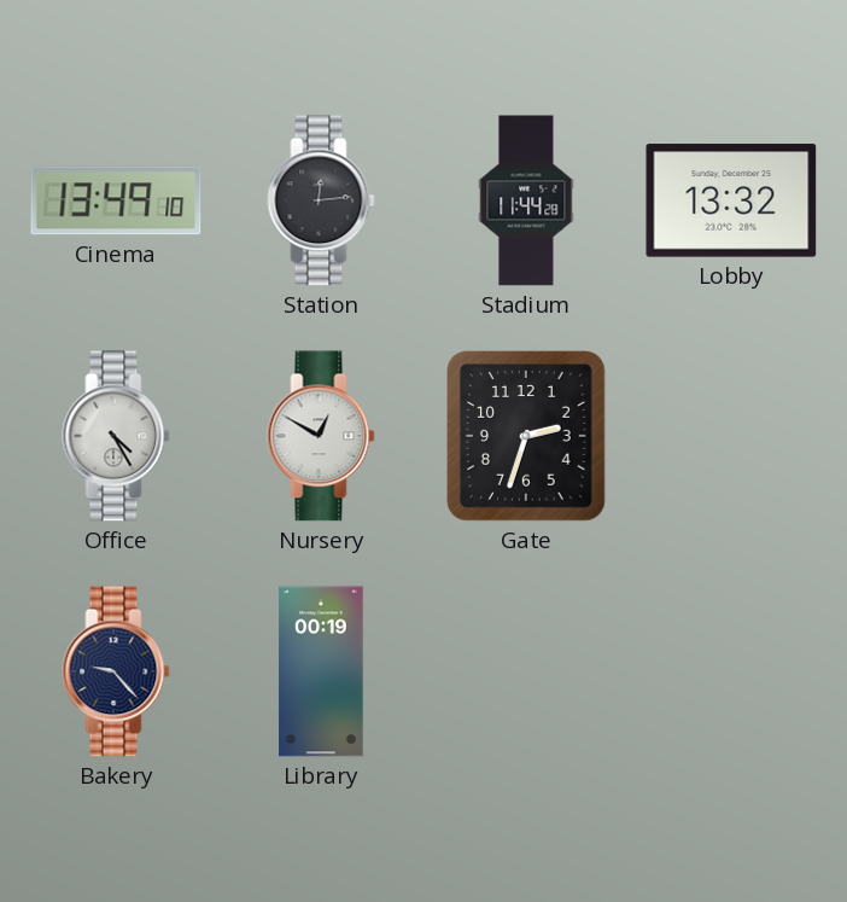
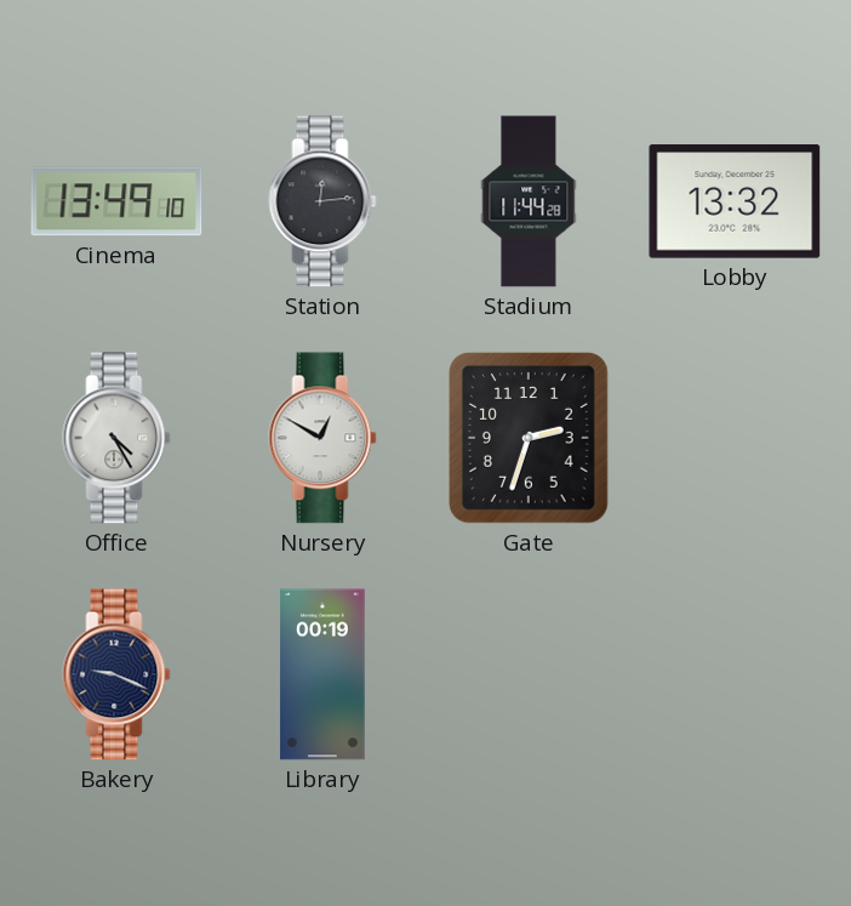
Bakery: 9:23 -> 9:19 (116, 674)
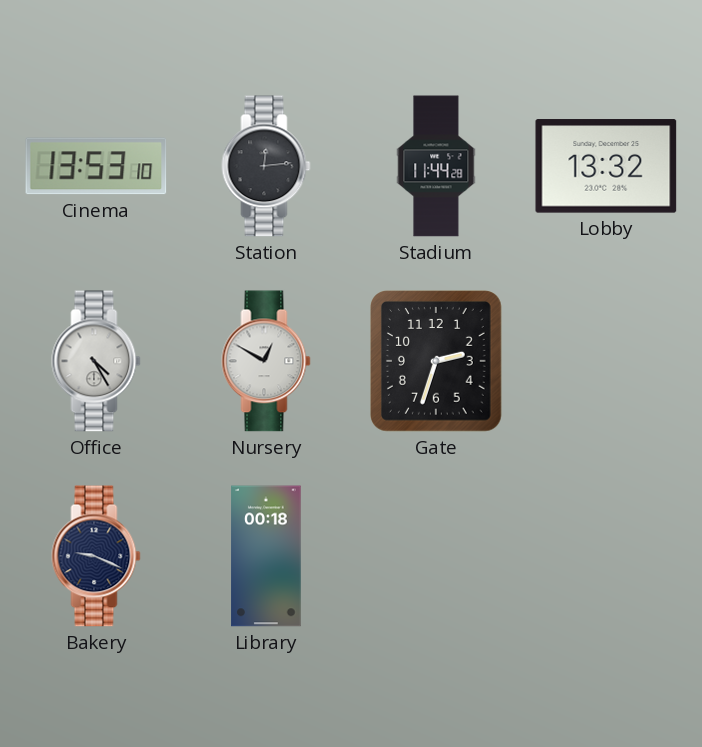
Cinema: 13:49 -> 13:53 (96, 166)
Library: 00:19 -> 00:18 (266, 556)
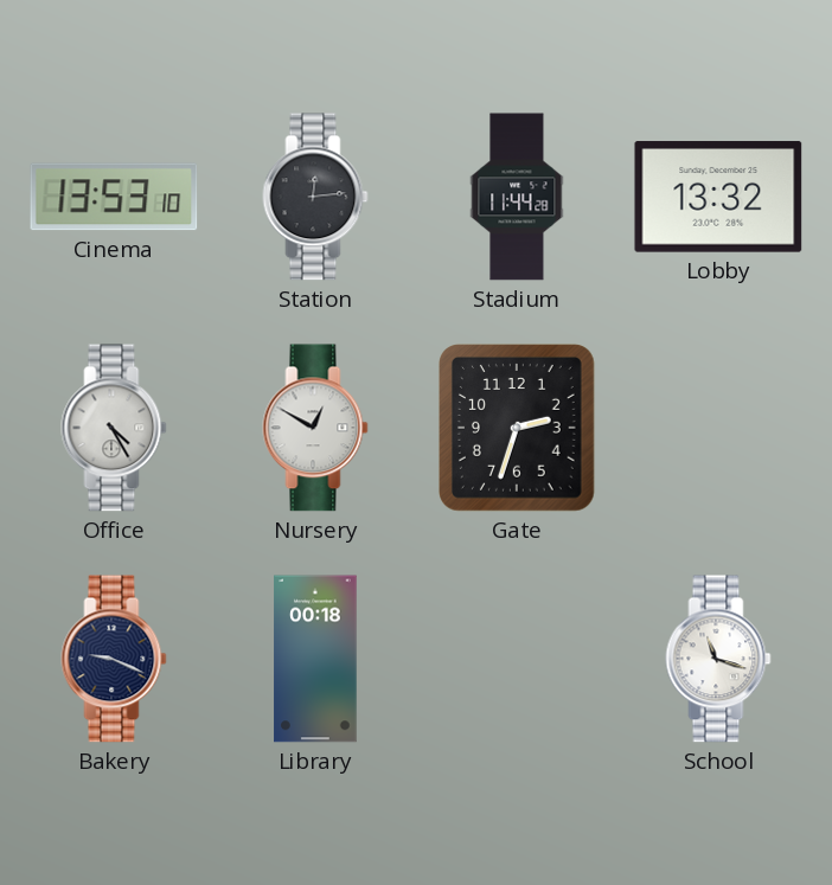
School: none -> 11:18 (718, 659)
